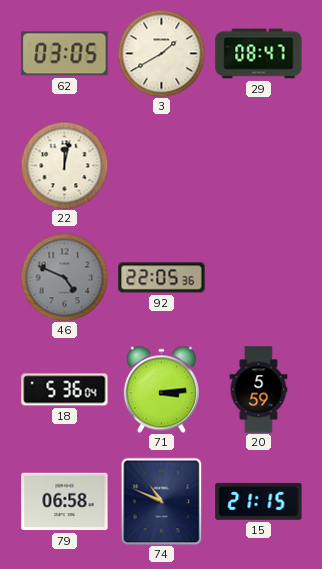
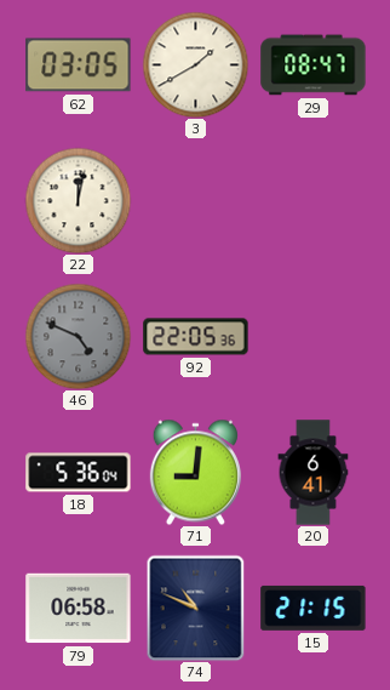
71: 3:14 -> 9:01 (195, 472)
20: 5:59 -> 6:41 (314, 473)
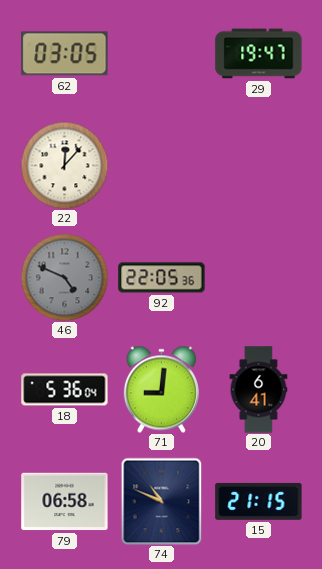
3: 1:40 -> none (195, 64)
29: 08:47 -> 19:47 (259, 54)
22: 12:02 -> 12:07 (64, 165)
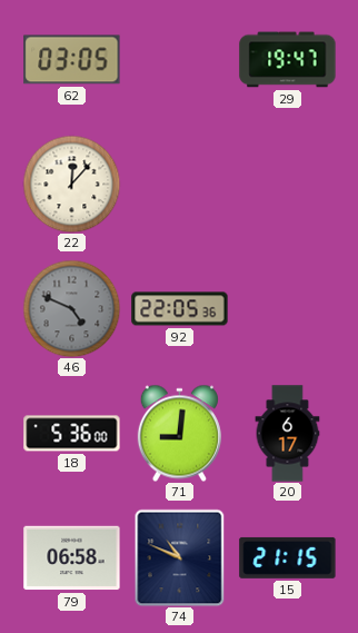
18: 5:36:04 -> 5:36:00 (72, 434)
20: 6:41 -> 6:17 (288, 434)
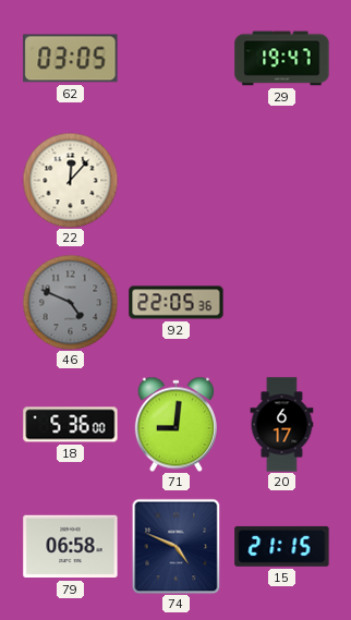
74: 10:49 -> 4:49 (177, 546)
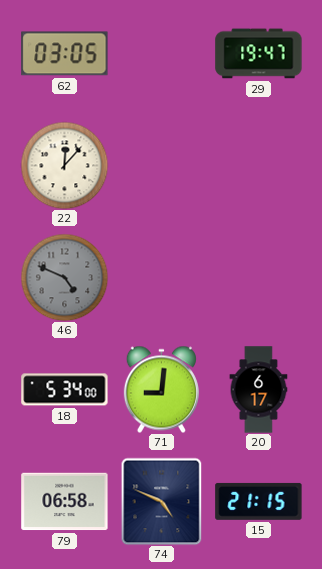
92: 22:05 -> none (177, 303)
18: 5:36 -> 5:34 (65, 390)
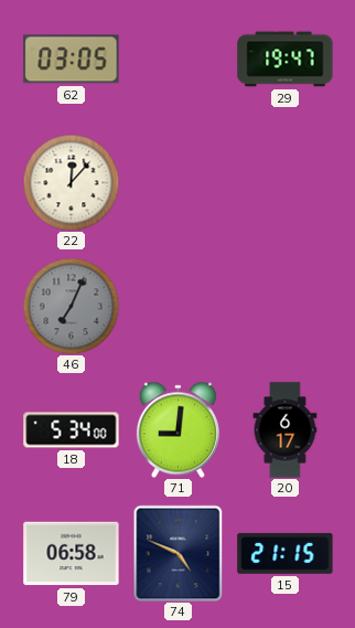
46: 4:49 -> 7:04 (71, 306)
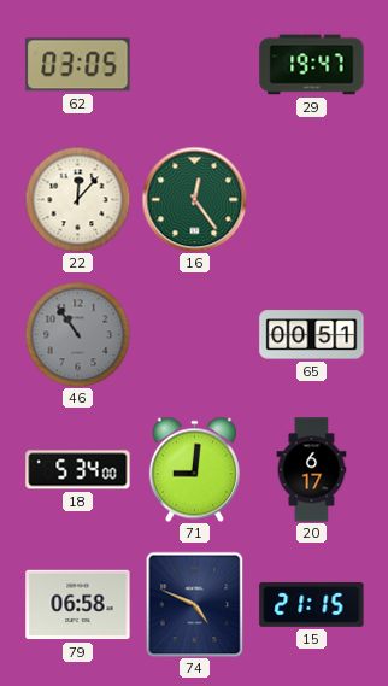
16: none -> 12:24 (194, 199)
46: 7:04 -> 10:54 (77, 334)
65: none -> 00:51 (312, 335)
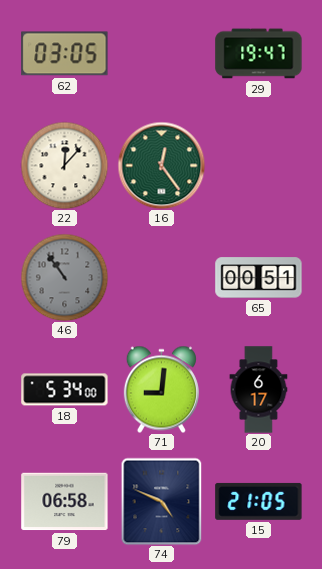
15: 21:15 -> 21:05 (259, 501)
